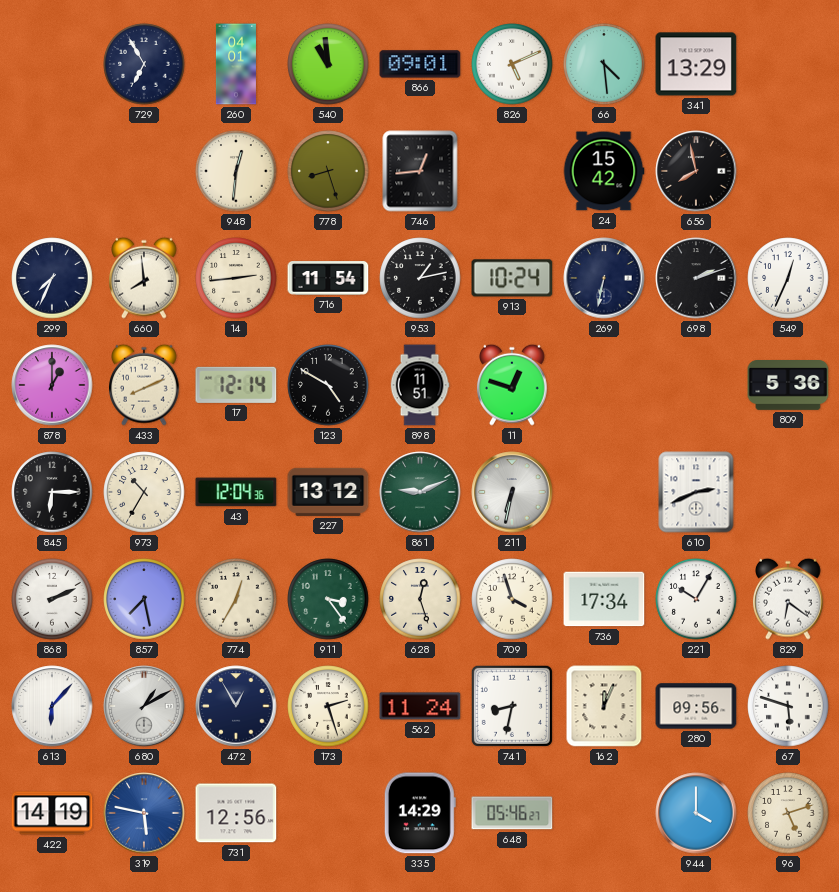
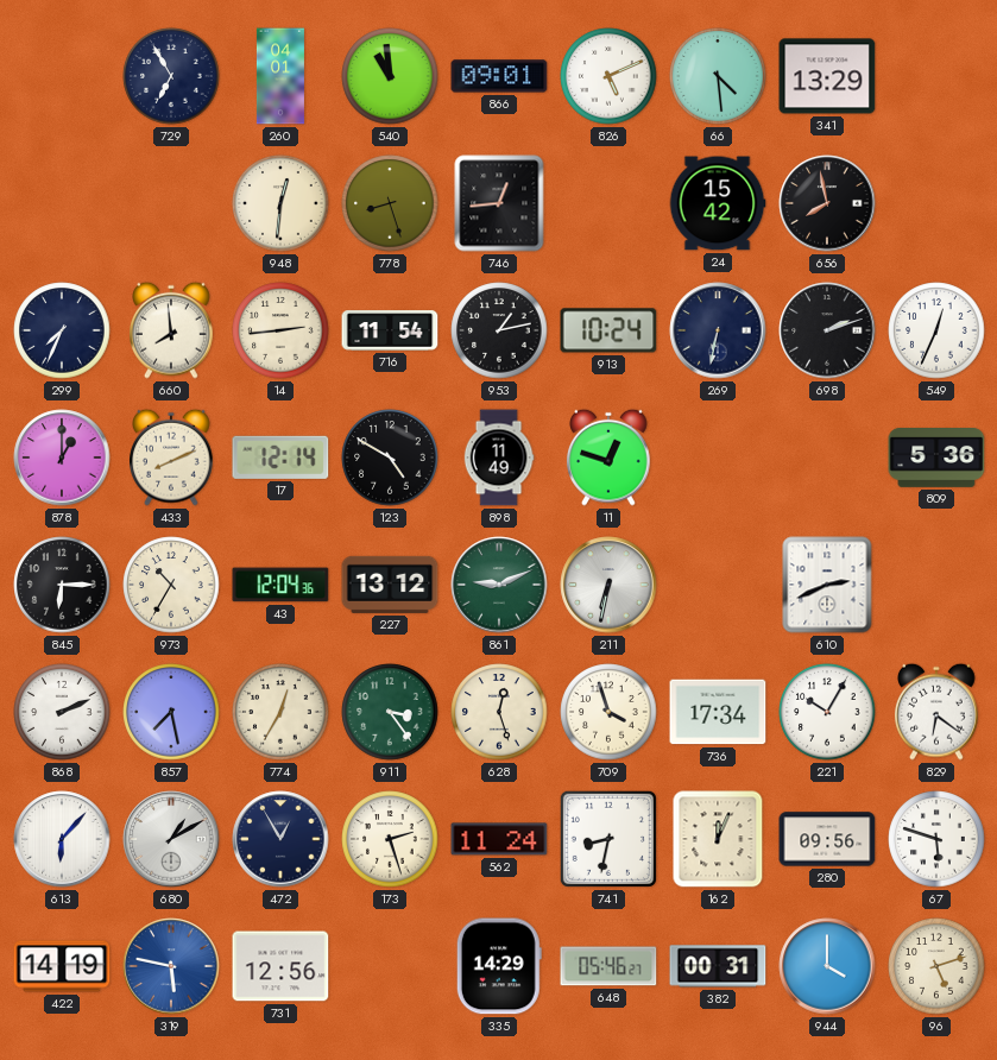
898: 11:51 -> 11:49 (499, 458)
382: none -> 00:31 (718, 966)
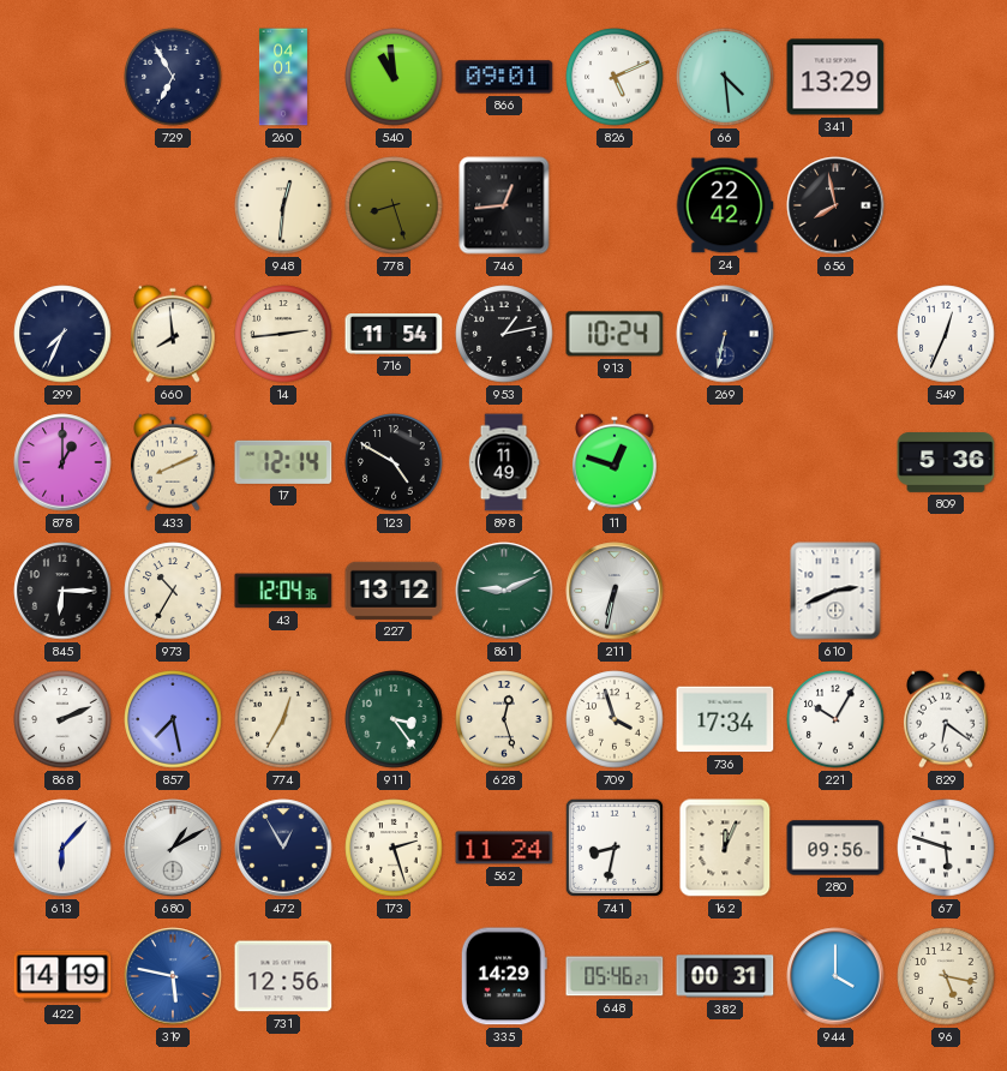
24: 15:42 -> 22:42 (725, 205)
698: 2:12 -> none (827, 330)
96: 5:12 -> 5:17 (946, 976)
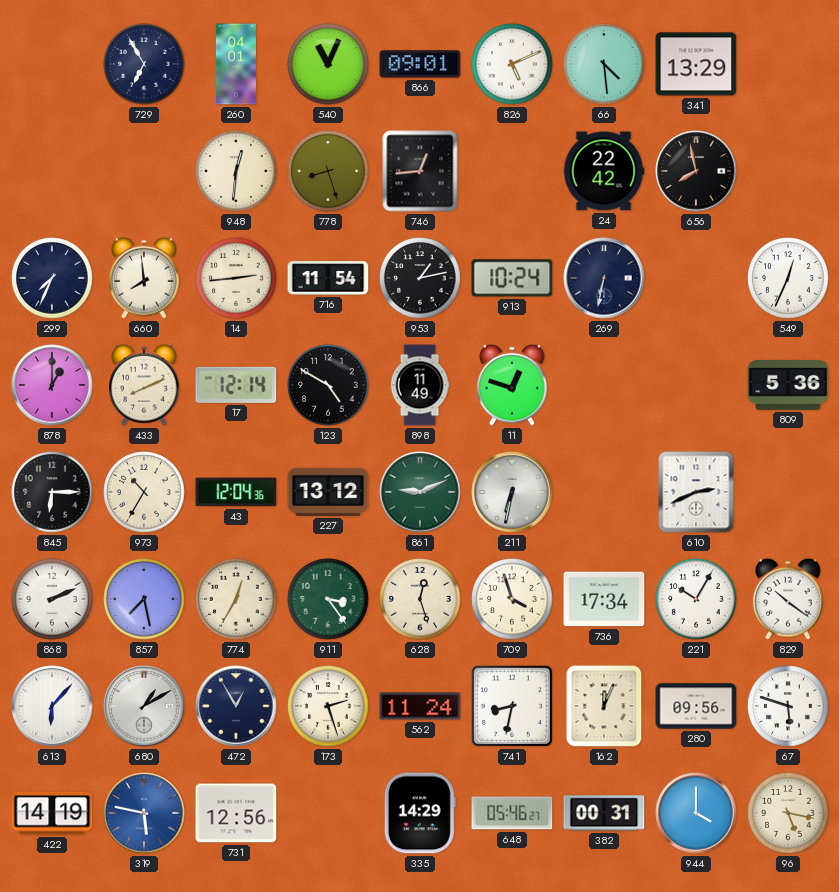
540: 10:59 -> 11:04 (328, 64)
829: 6:21 -> 10:21 (788, 599)
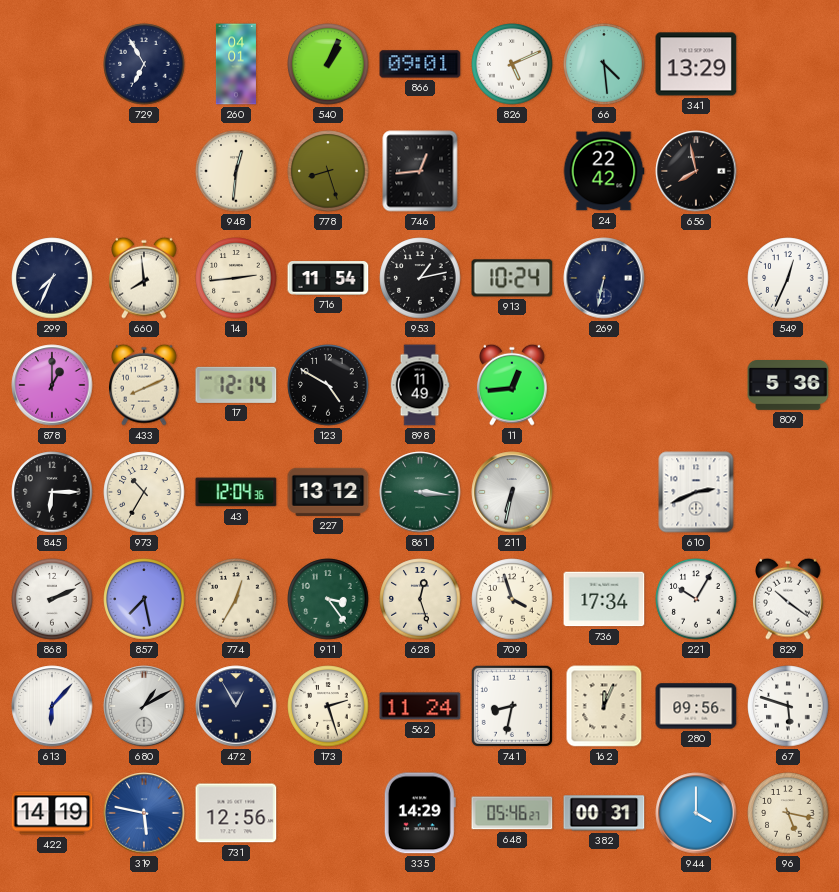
540: 11:04 -> 1:04 (328, 64)
11: 12:48 -> 12:44 (512, 385)
861: 9:11 -> 3:16 (420, 492)
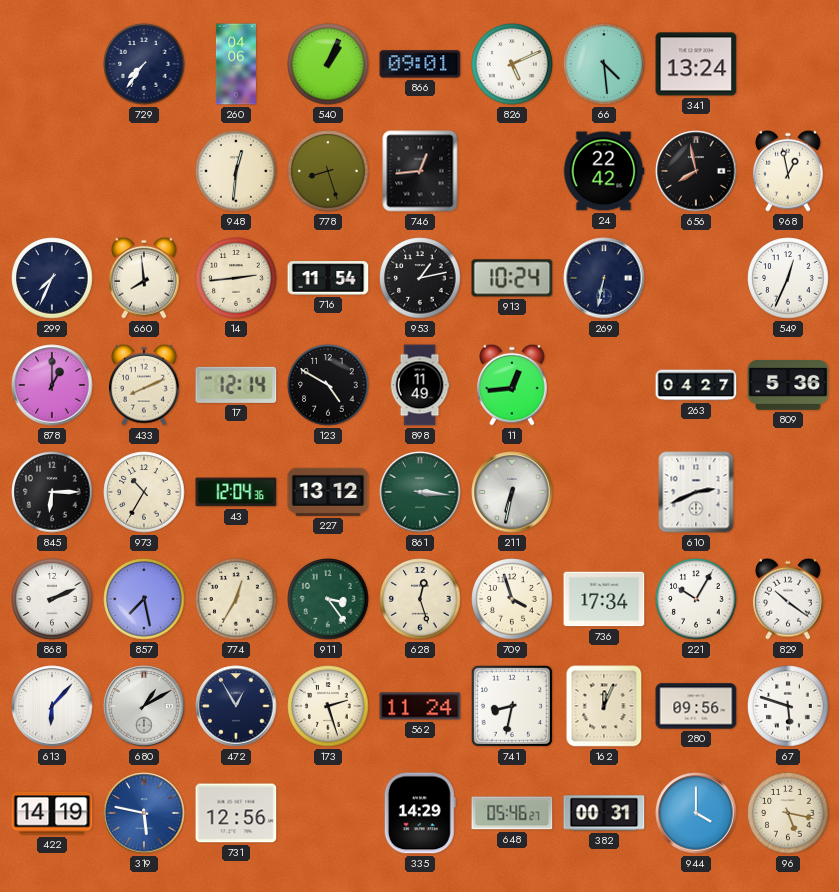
729: 6:55 -> 7:36 (144, 64)
260: 04:01 -> 04:06 (236, 64)
341: 13:29 -> 13:24 (696, 64)
968: none -> 12:58 (788, 171)
263: none -> 04:27 (696, 385)
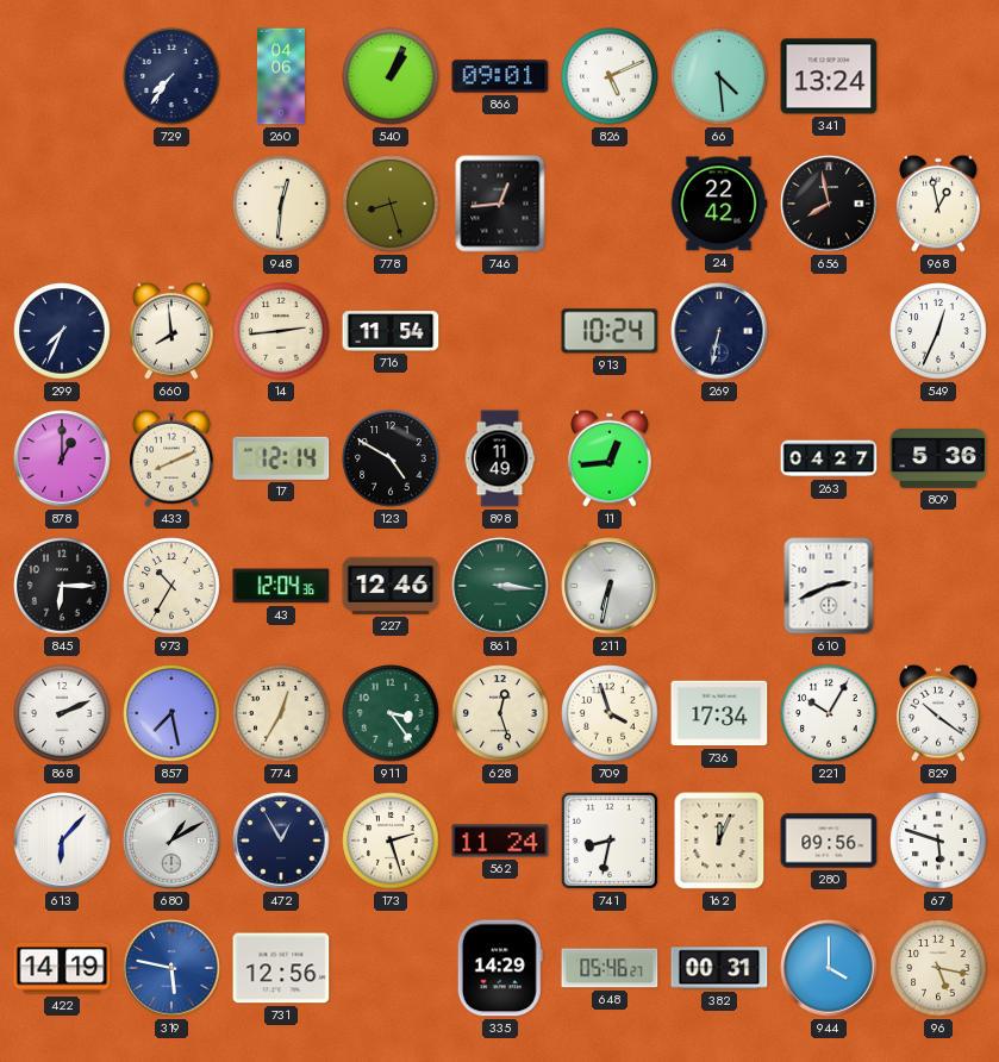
953: 1:13 -> none (420, 278)
227: 13:12 -> 12:46 (391, 586)
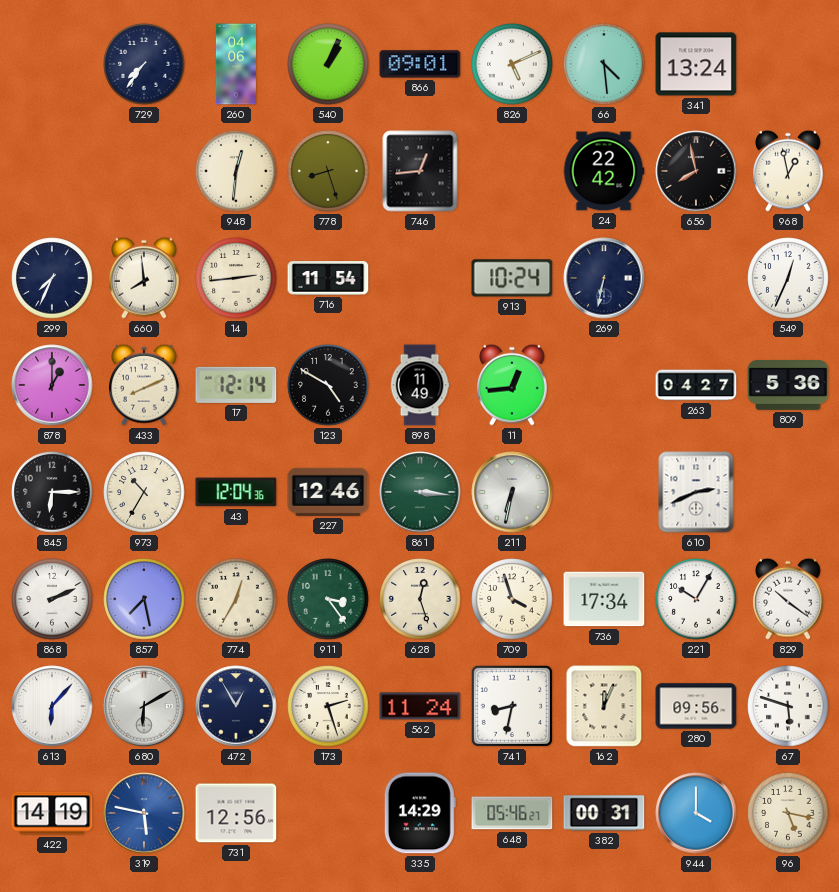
680: 1:10 -> 6:10 (144, 706)
